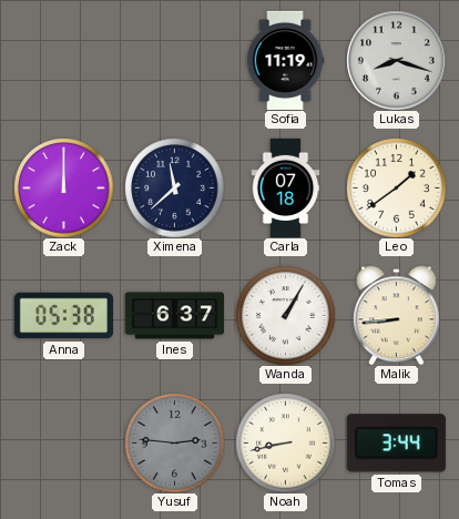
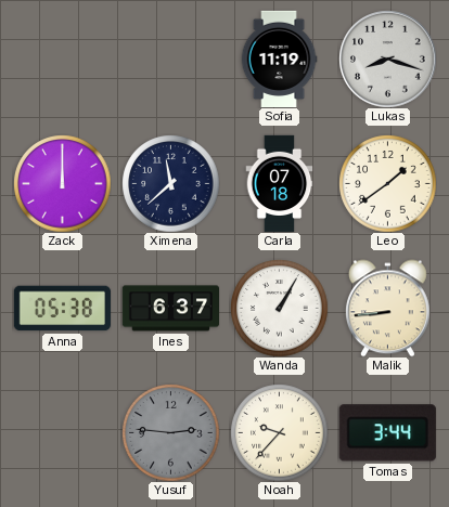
Noah: 8:43 -> 9:37 (279, 432)
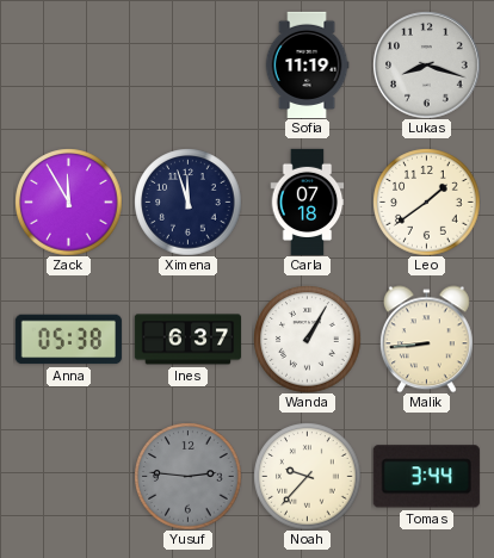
Zack: 12:00 -> 11:55 (68, 201)
Ximena: 11:38 -> 11:57 (187, 201)
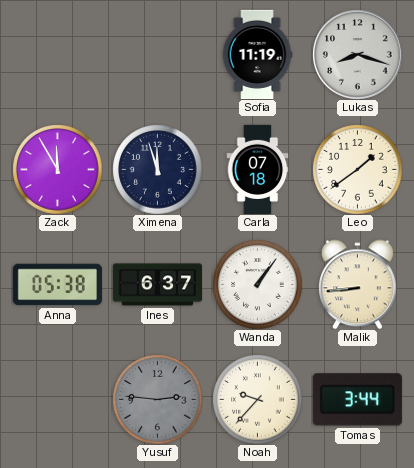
Wanda: 1:05 -> 1:06 (257, 284)
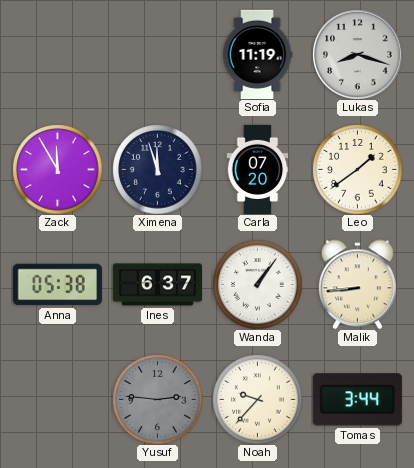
Carla: 07:18 -> 07:20 (258, 169)
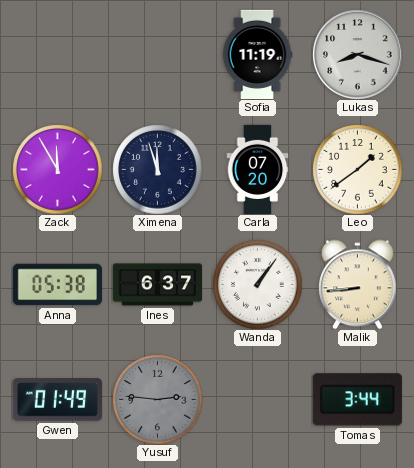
Gwen: none -> 01:49 (57, 400)
Noah: 9:37 -> none (257, 399)
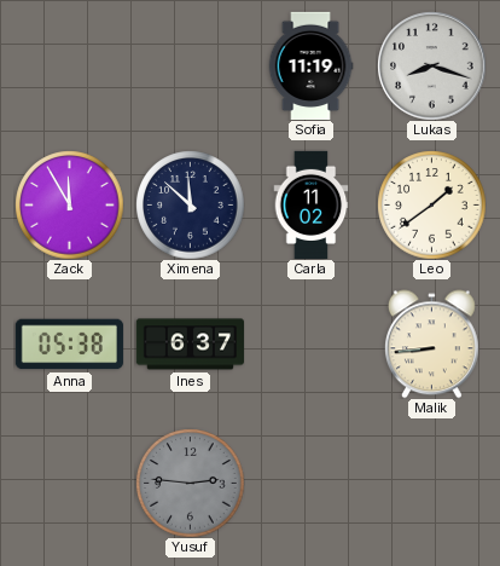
Ximena: 11:57 -> 11:52 (190, 204)
Carla: 07:20 -> 11:02 (312, 204)
Wanda: 1:06 -> none (257, 284)
Gwen: 01:49 -> none (57, 400)
Tomas: 3:44 -> none (357, 400)
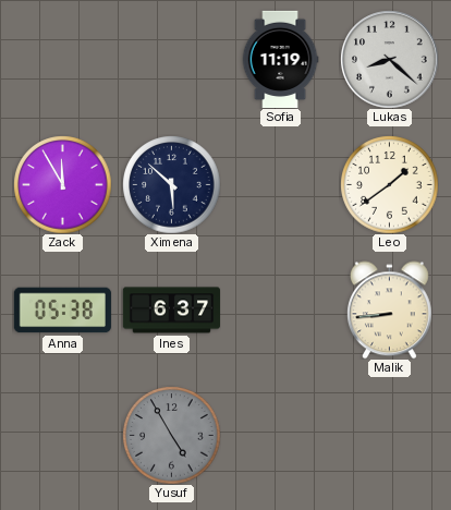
Lukas: 8:18 -> 8:22 (389, 59)
Ximena: 11:52 -> 5:52 (171, 184)
Carla: 11:02 -> none (312, 204)
Yusuf: 2:46 -> 4:55 (171, 435)
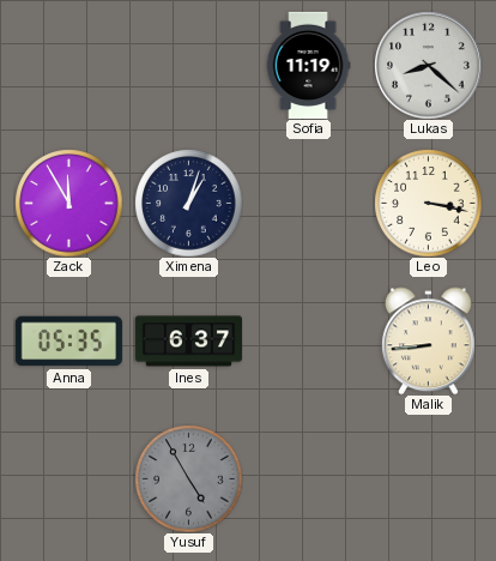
Ximena: 5:52 -> 1:03 (188, 203)
Leo: 1:39 -> 3:17 (428, 203)
Anna: 05:38 -> 05:35 (68, 342)
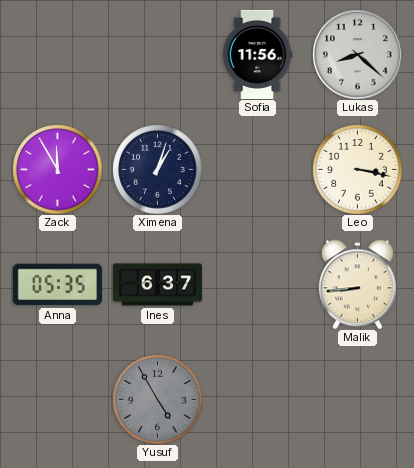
Sofia: 11:19 -> 11:56 (257, 54)
